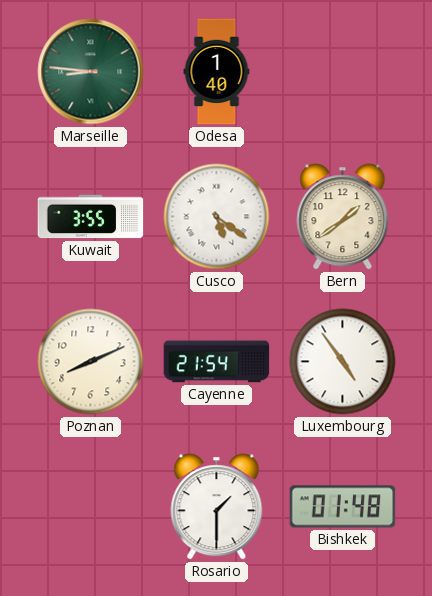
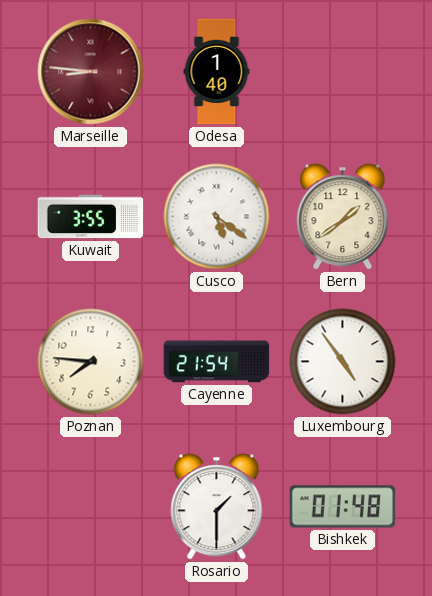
Marseille dial: green -> burgundy (91, 72)
Poznan: 8:11 -> 7:46 (91, 362)
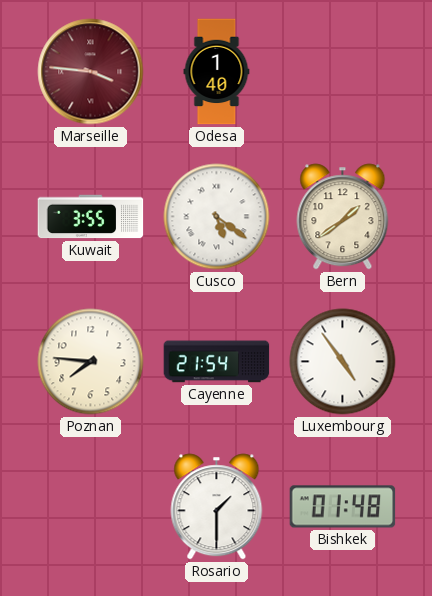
Marseille: 8:46 -> 3:46 (91, 72)
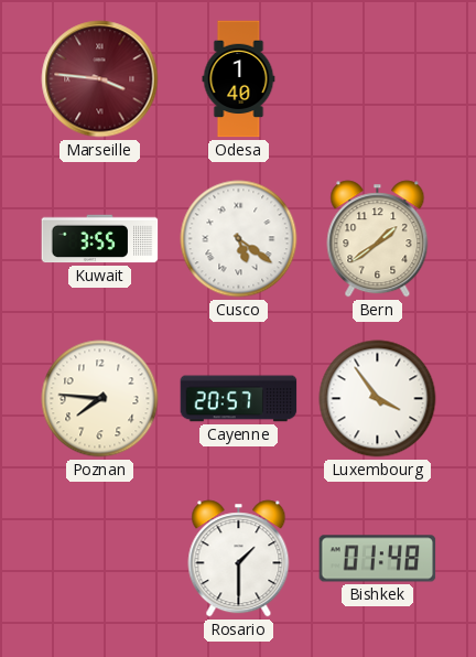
Cayenne: 21:54 -> 20:57 (239, 399)
Luxembourg: 4:54 -> 3:54 (378, 399)
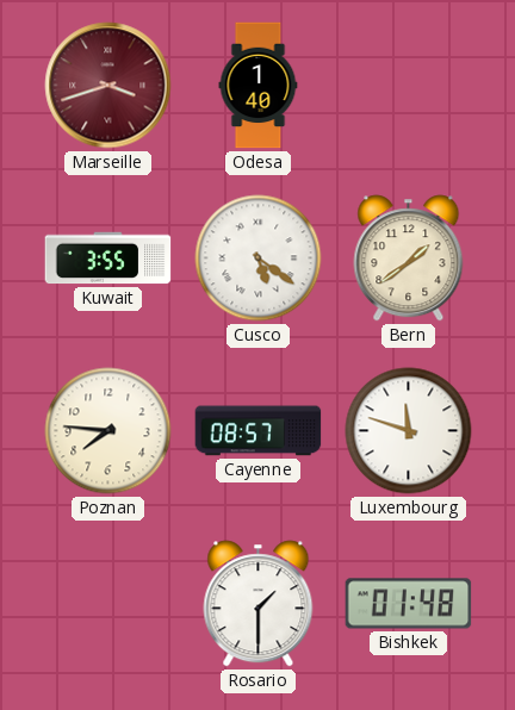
Marseille: 3:46 -> 3:42 (108, 86)
Cayenne: 20:57 -> 08:57 (259, 431)
Luxembourg: 3:54 -> 11:48 (409, 431)
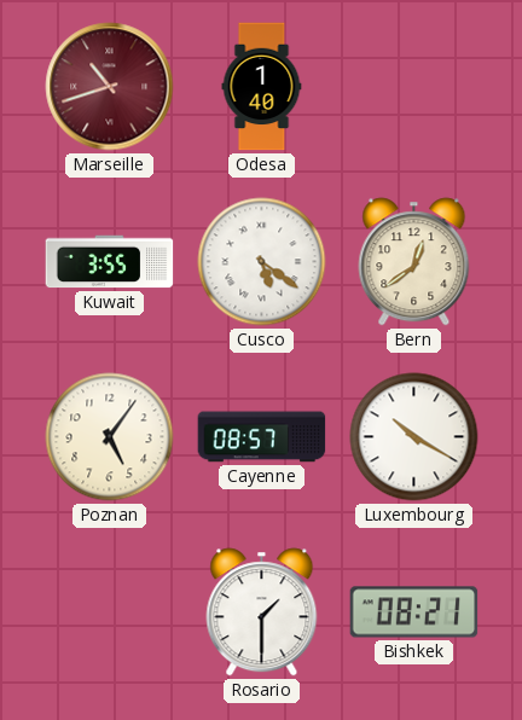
Marseille: 3:42 -> 10:42 (110, 87)
Bern: 1:39 -> 12:39 (414, 262)
Poznan: 7:46 -> 5:06 (110, 437)
Luxembourg: 11:48 -> 10:20 (414, 437)
Bishkek: 01:48 -> 08:21 (414, 612)
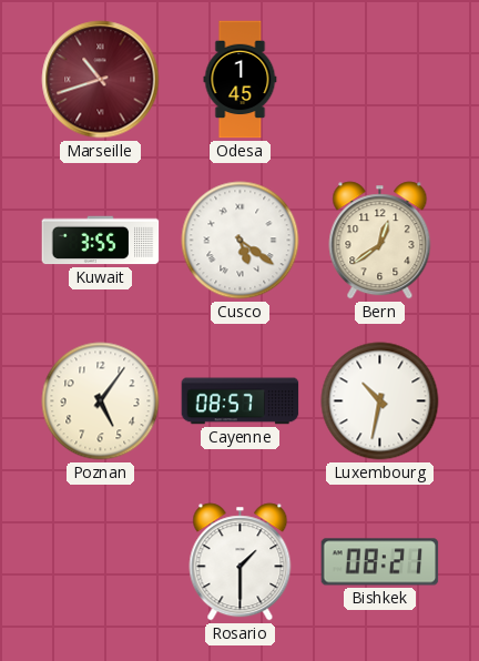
Odesa: 1:40 -> 1:45 (241, 80)
Luxembourg: 10:20 -> 10:32 (380, 401)
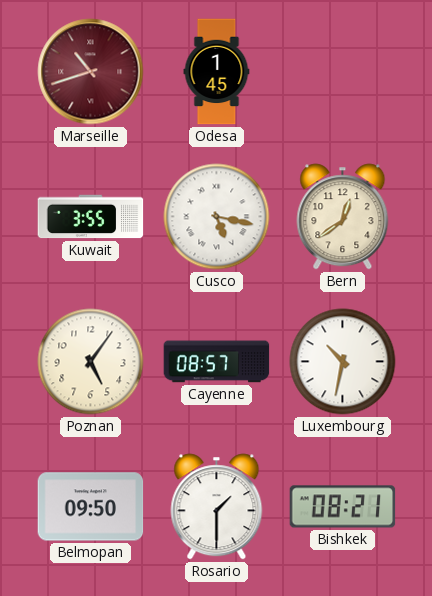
Cusco: 5:21 -> 5:17 (217, 217)
Belmopan: none -> 09:50 (91, 507)
